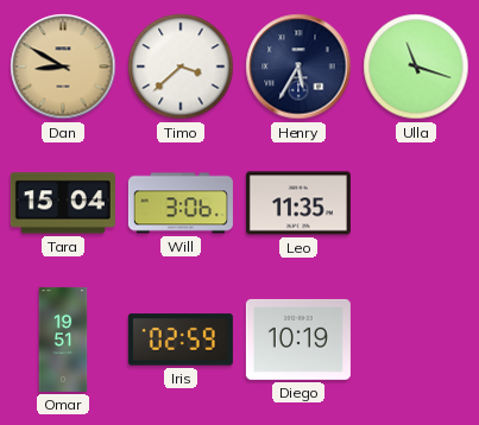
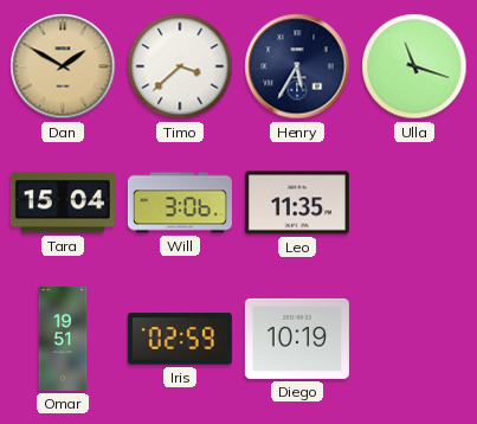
Dan: 8:50 -> 1:50 (63, 66)
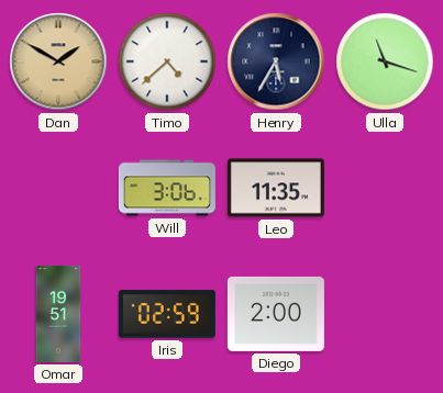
Timo: 3:38 -> 4:38 (167, 61)
Tara: 15:04 -> none (63, 203)
Diego: 10:19 -> 2:00 (276, 314)
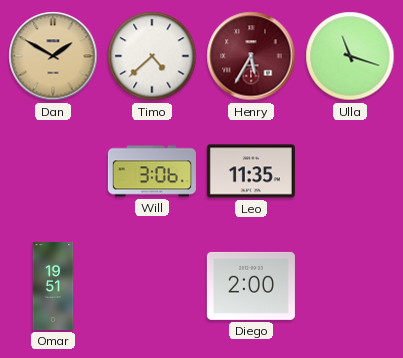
Henry dial: navy -> burgundy (251, 56)
Iris: 02:59 -> none (167, 314)
